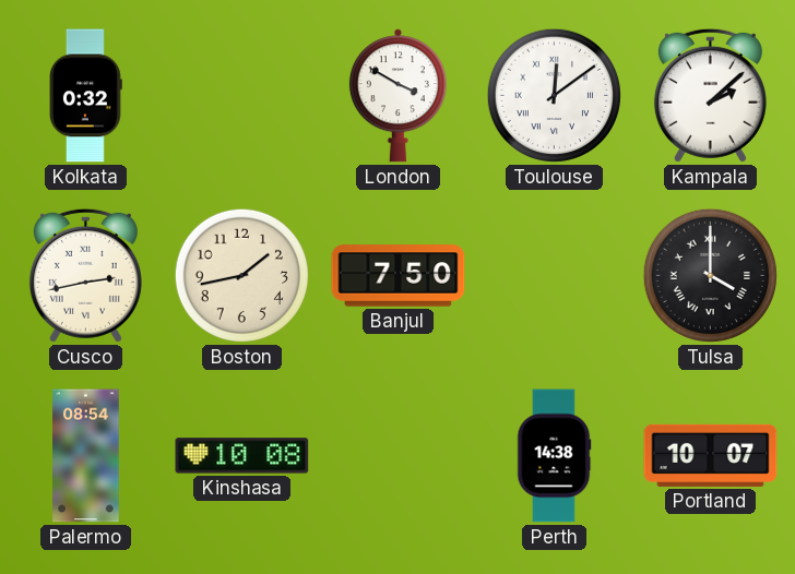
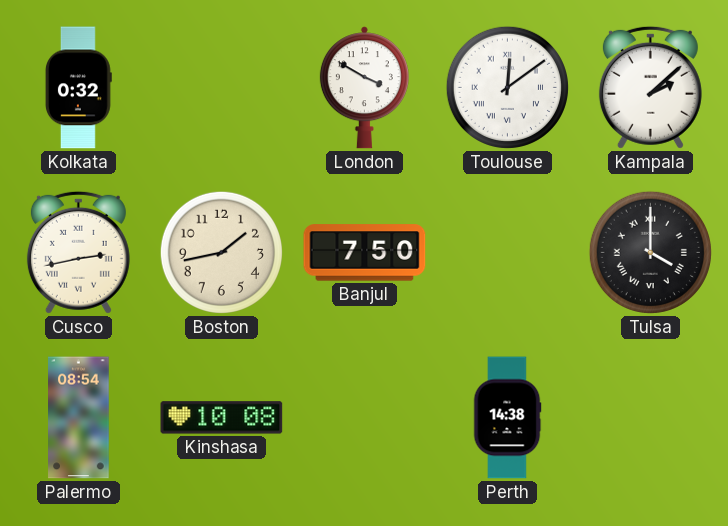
Portland: 10:07 -> none (711, 455)
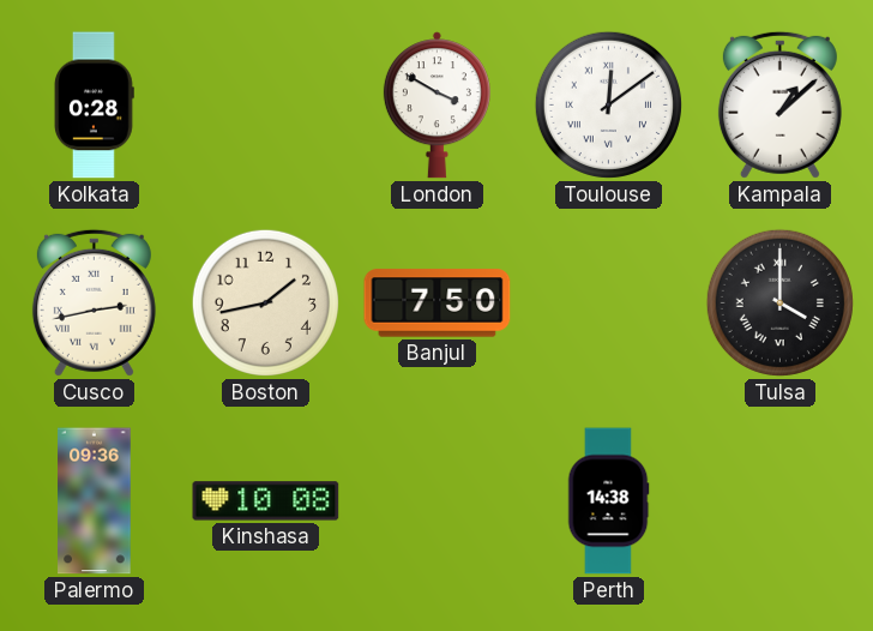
Kolkata: 0:32 -> 0:28 (94, 106)
Kampala: 2:08 -> 1:08 (779, 104)
Palermo: 08:54 -> 09:36 (95, 501)
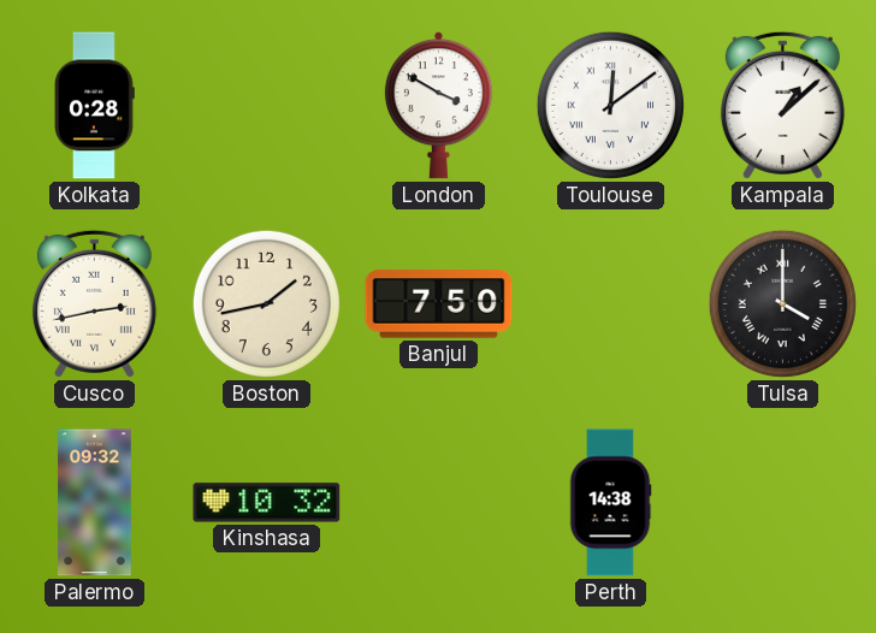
Palermo: 09:36 -> 09:32 (95, 503)
Kinshasa: 10:08 -> 10:32 (267, 503)
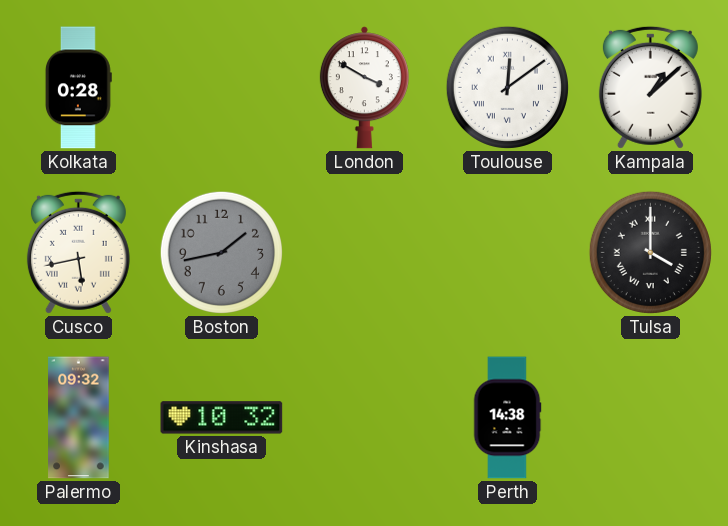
Cusco: 2:43 -> 5:43 (78, 252)
Boston dial: cream -> grey (221, 252)
Banjul: 7:50 -> none (439, 304)
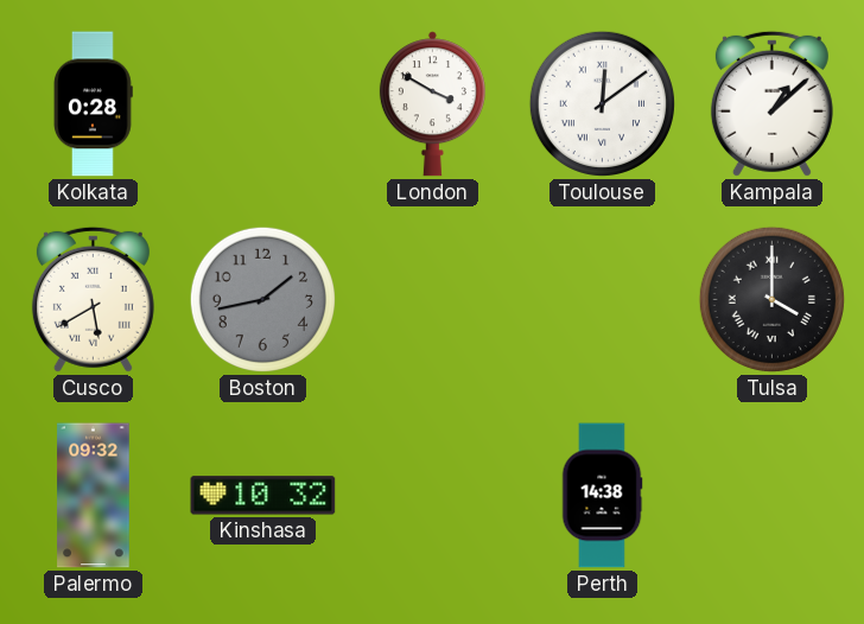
Cusco: 5:43 -> 5:40 (93, 299)
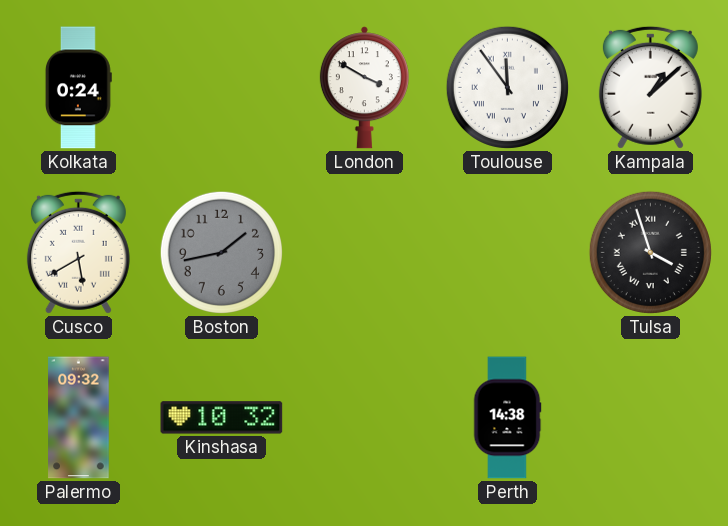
Kolkata: 0:28 -> 0:24 (78, 88)
Toulouse: 12:09 -> 11:54 (507, 87)
Tulsa: 4:00 -> 3:57 (650, 252)
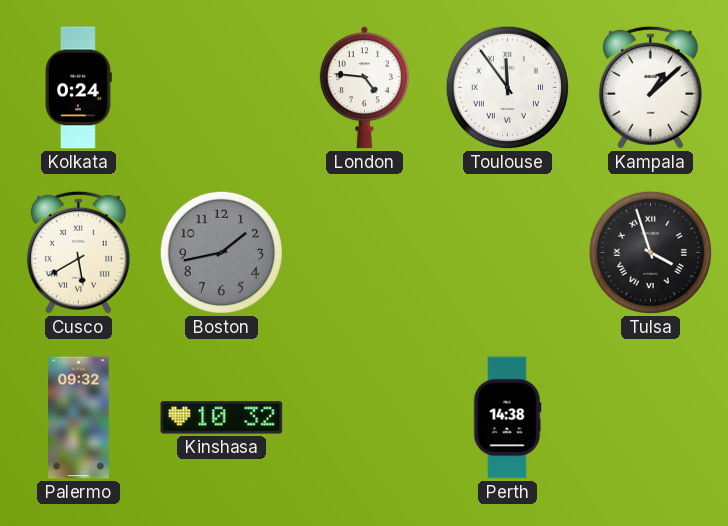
London: 3:50 -> 4:46 (364, 88)
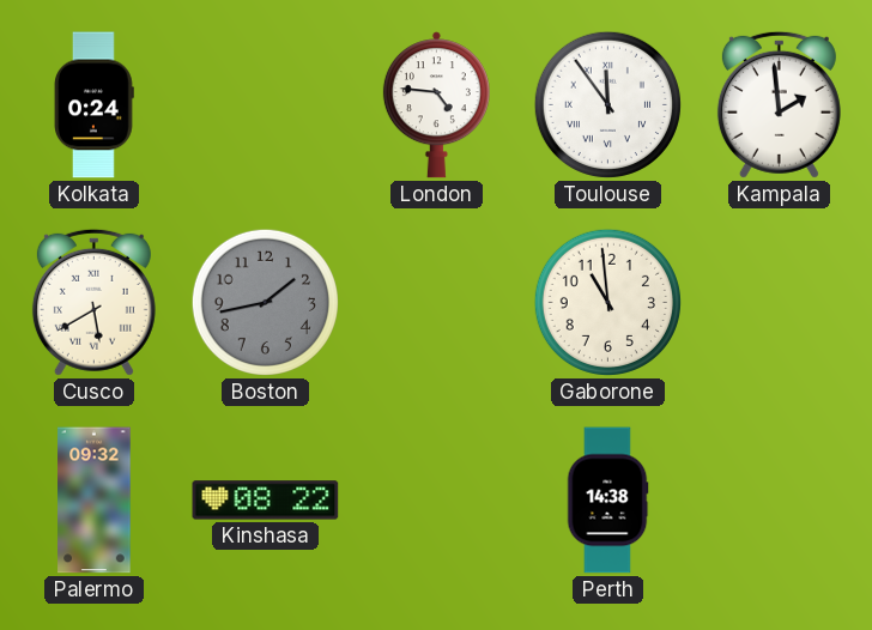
Kampala: 1:08 -> 1:59 (779, 104)
Gaborone: none -> 10:59 (607, 302)
Tulsa: 3:57 -> none (650, 252)
Kinshasa: 10:32 -> 08:22 (266, 501)
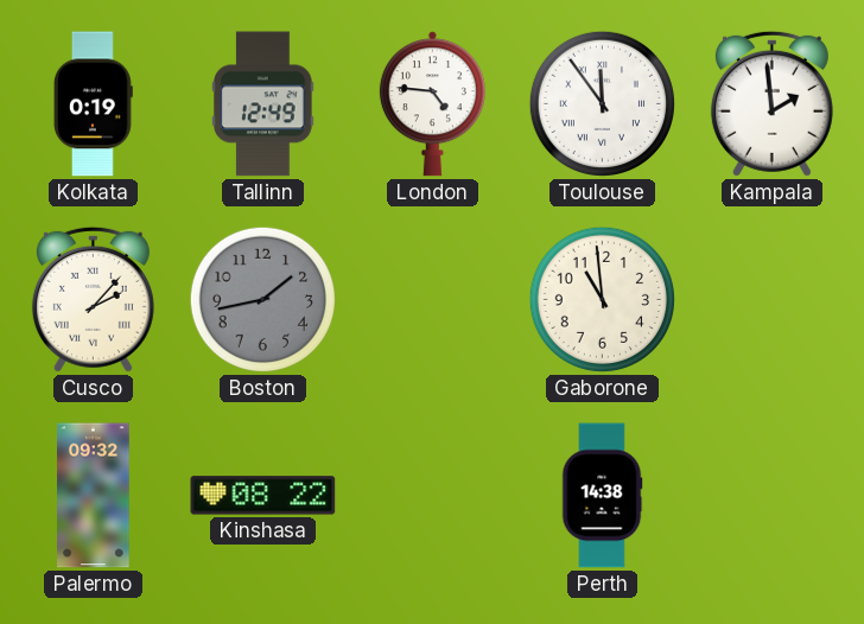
Kolkata: 0:24 -> 0:19 (93, 104)
Tallinn: none -> 12:49 (263, 104)
Cusco: 5:40 -> 2:07 (93, 299)
